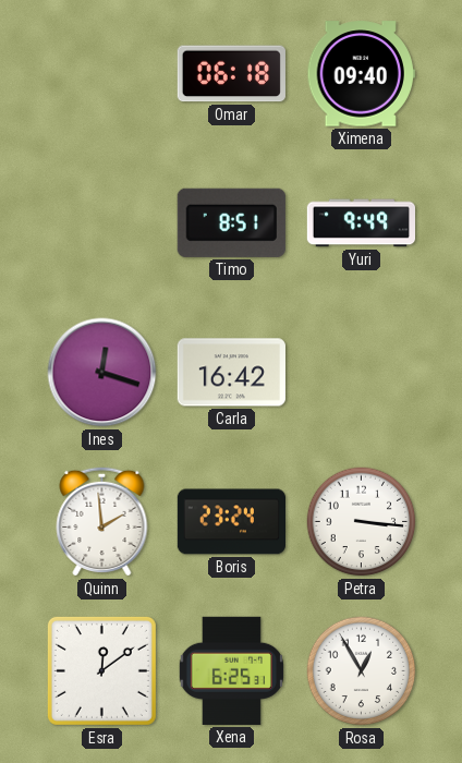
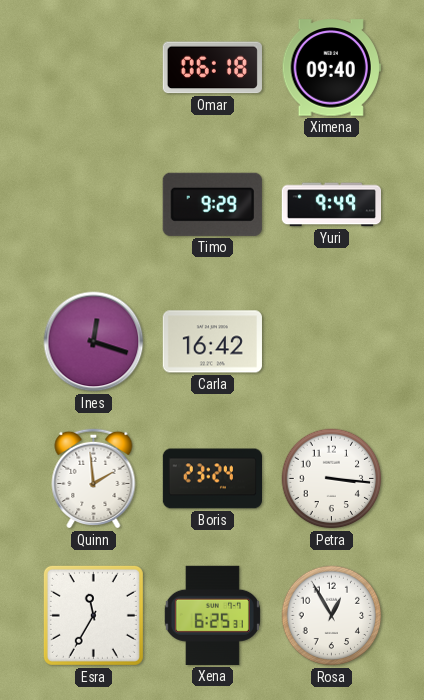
Timo: 8:51 -> 9:29 (212, 204)
Esra: 12:09 -> 11:35 (93, 615)
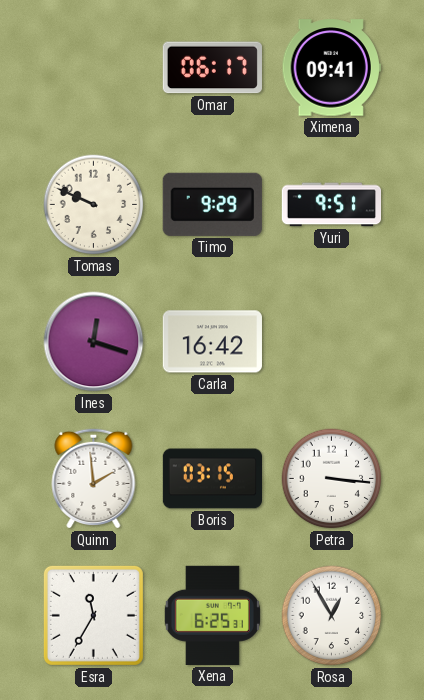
Omar: 06:18 -> 06:17 (212, 68)
Ximena: 09:40 -> 09:41 (331, 68)
Tomas: none -> 9:49 (94, 205)
Yuri: 9:49 -> 9:51 (331, 205)
Boris: 23:24 -> 03:15 (212, 479)
